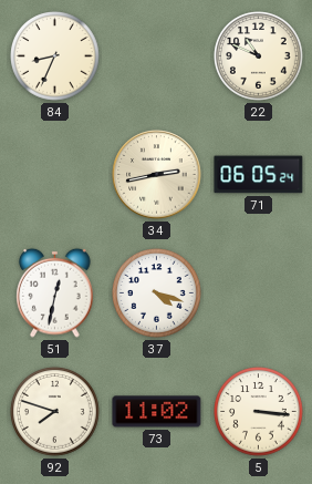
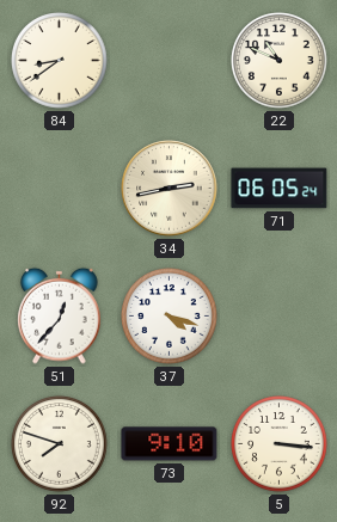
84: 8:34 -> 8:39 (60, 61)
51: 12:32 -> 12:37 (60, 315)
73: 11:02 -> 9:10 (170, 444)
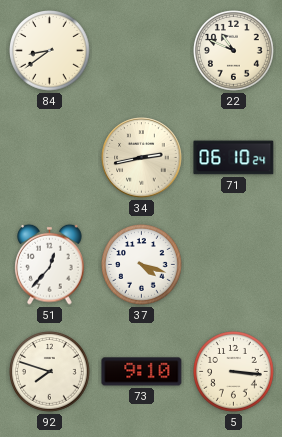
71: 06:05 -> 06:10 (234, 158)
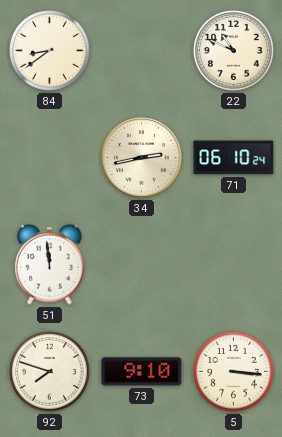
51: 12:37 -> 11:59 (50, 264)
37: 4:18 -> none (142, 265)
